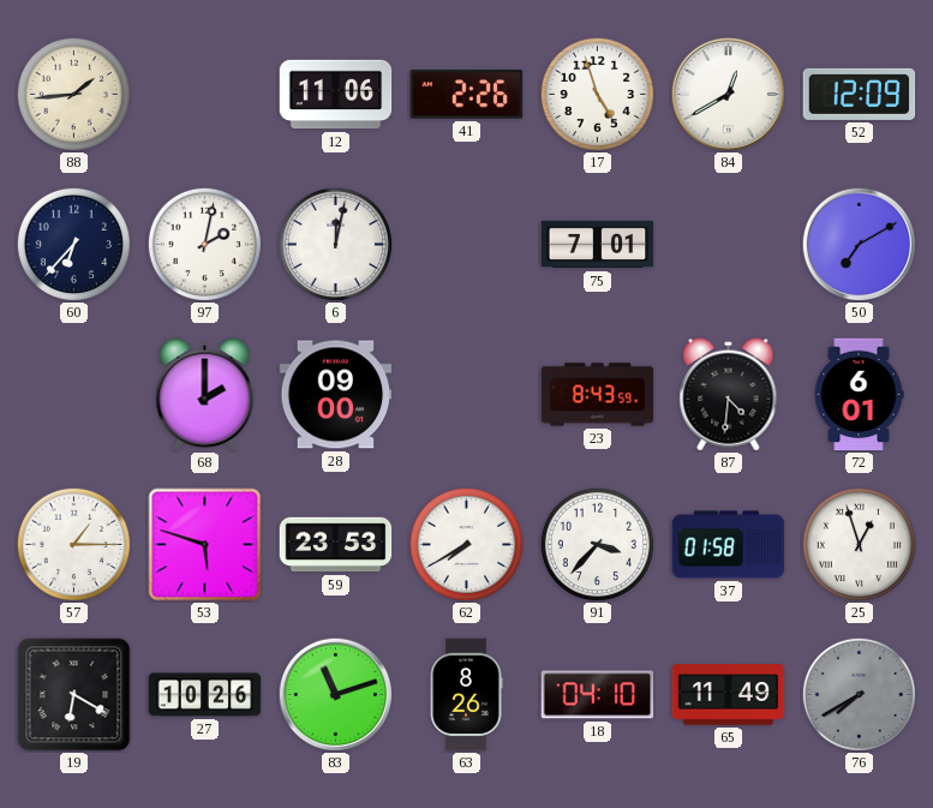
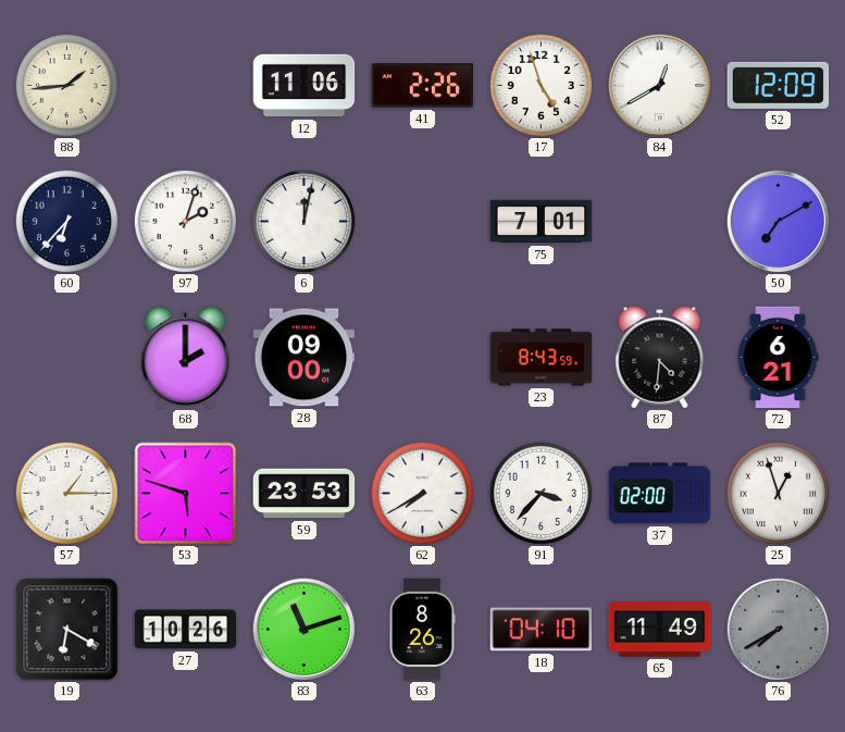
97: 2:02 -> 2:03 (185, 221)
72: 6:01 -> 6:21 (778, 358)
37: 01:58 -> 02:00 (660, 494)
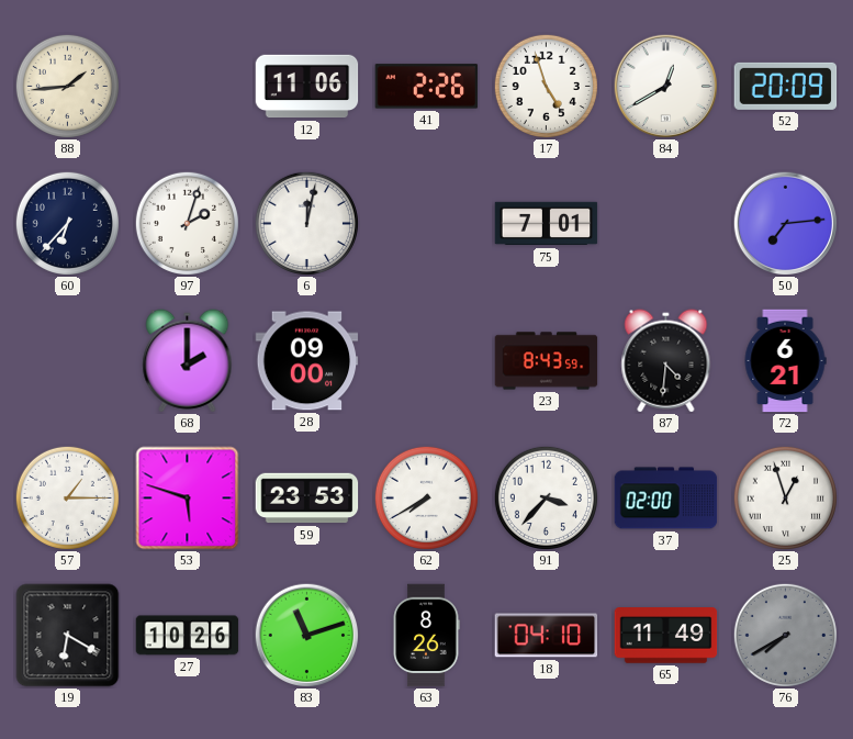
52: 12:09 -> 20:09 (786, 86)
50: 7:10 -> 7:14 (785, 223)
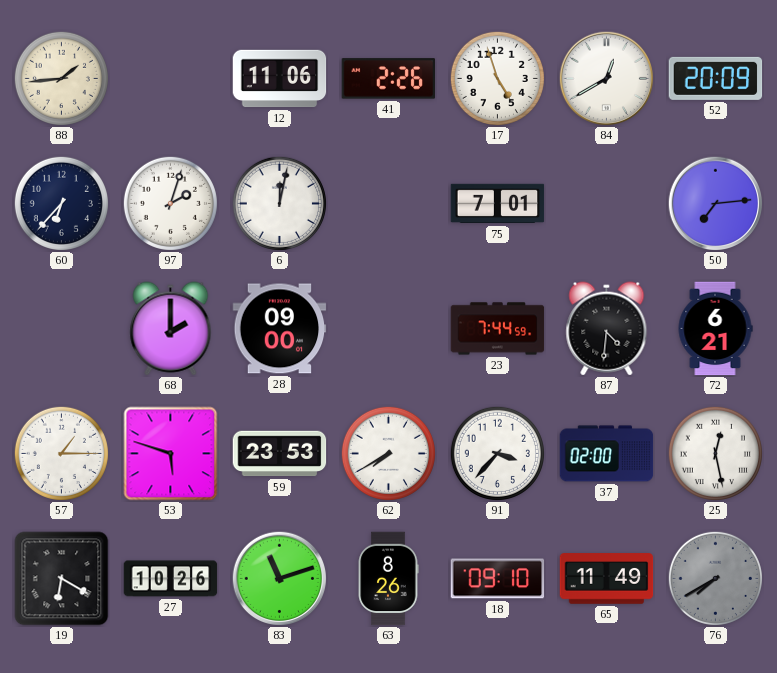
23: 8:43 -> 7:44 (498, 329)
25: 12:57 -> 12:28 (715, 453)
18: 04:10 -> 09:10 (498, 579)
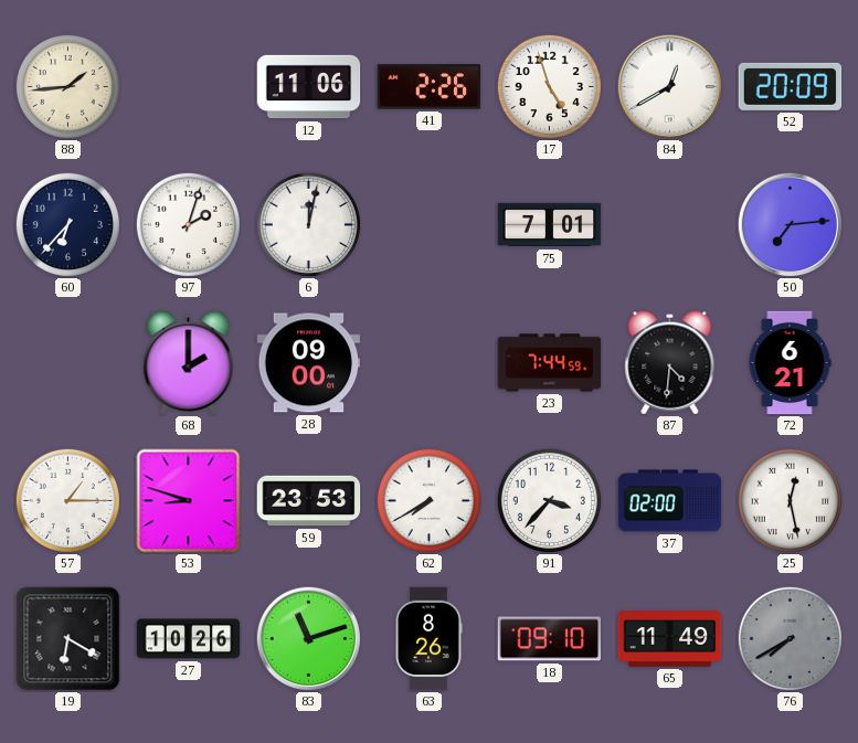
53: 5:48 -> 8:48 (189, 501)
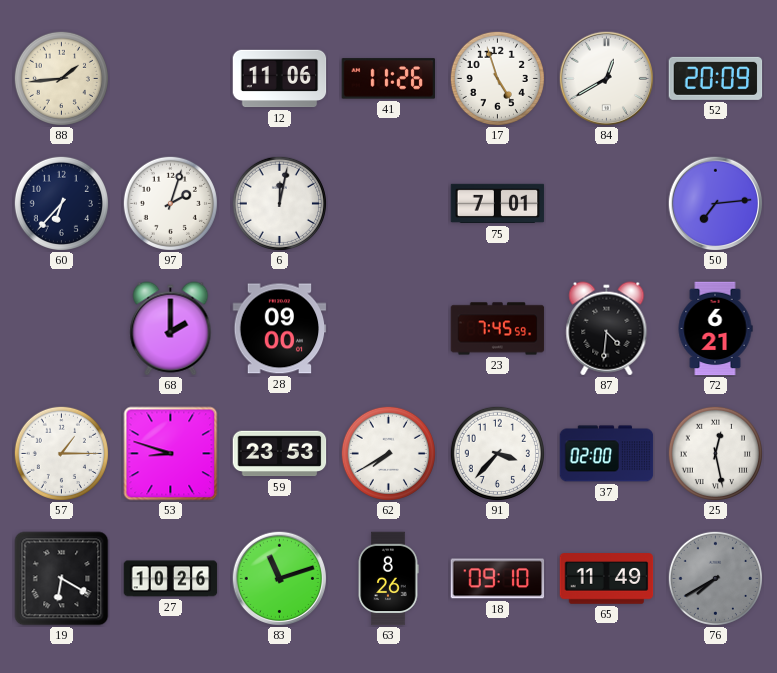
41: 2:26 -> 11:26 (389, 79)
23: 7:44 -> 7:45 (498, 329)
